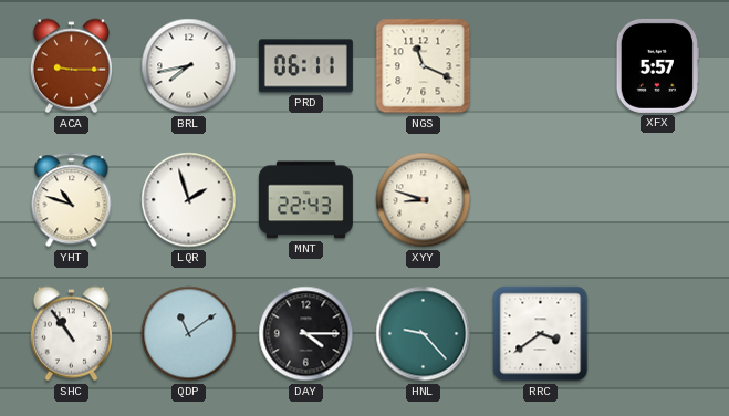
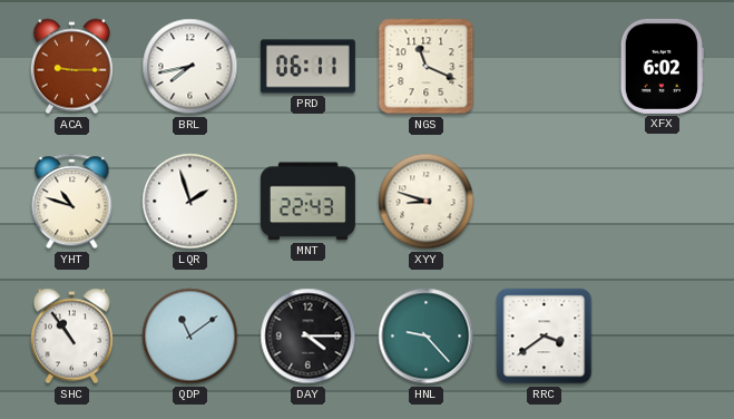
XFX: 5:57 -> 6:02 (662, 66)
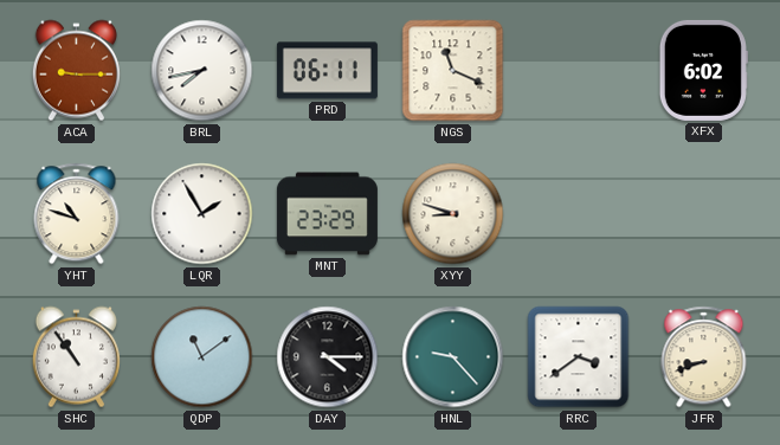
LQR: 1:57 -> 1:55 (202, 214)
MNT: 22:43 -> 23:29 (327, 214)
JFR: none -> 8:42 (704, 357)
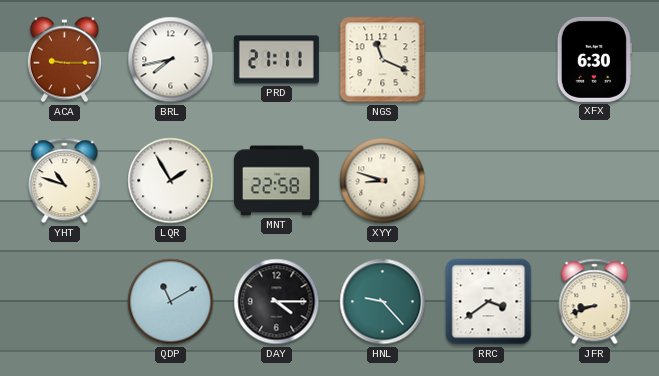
PRD: 06:11 -> 21:11 (276, 60)
XFX: 6:02 -> 6:30 (594, 59)
MNT: 23:29 -> 22:58 (276, 181)
SHC: 10:54 -> none (76, 357)
QDP: 11:09 -> 11:10 (171, 302)
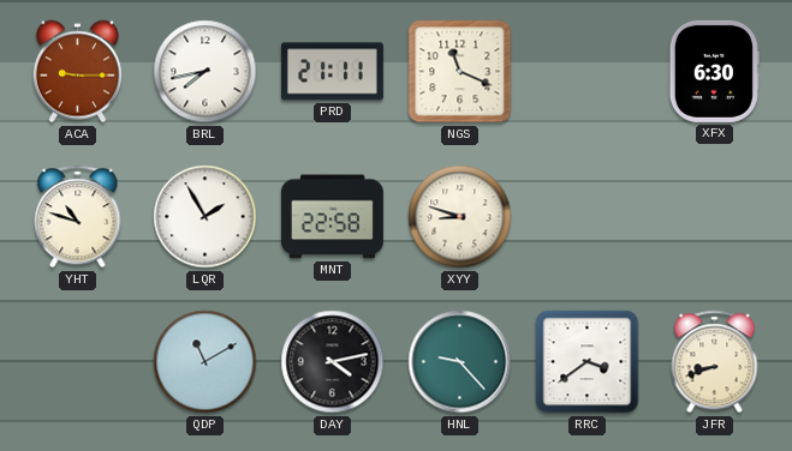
DAY: 4:15 -> 4:13 (333, 362)
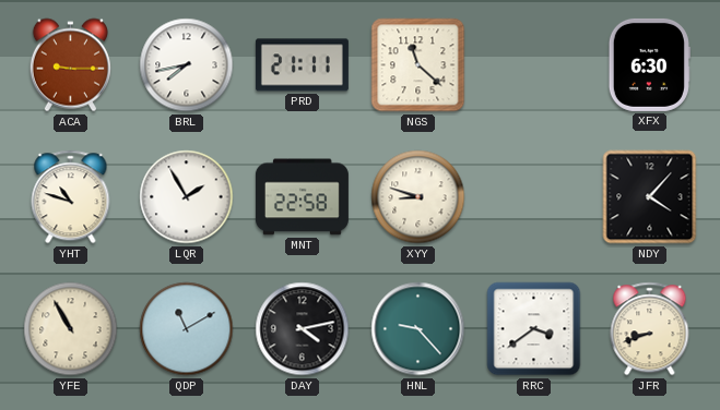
NGS: 11:19 -> 11:22 (418, 65)
NDY: none -> 4:07 (650, 197)
YFE: none -> 10:55 (71, 329)
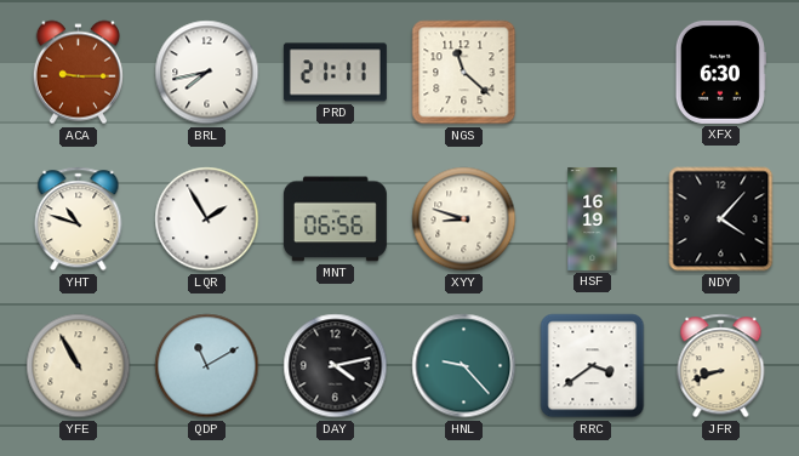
MNT: 22:58 -> 06:56 (335, 220)
HSF: none -> 16:19 (593, 218)
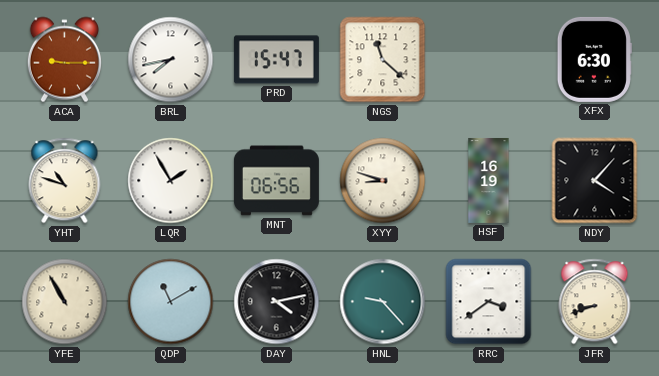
PRD: 21:11 -> 15:47 (276, 60)
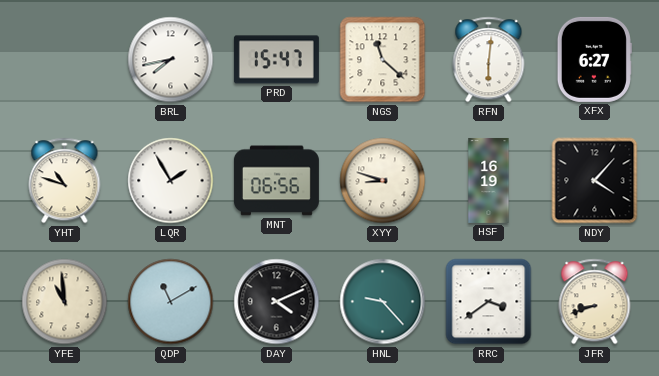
ACA: 9:15 -> none (64, 60)
RFN: none -> 6:01 (489, 60)
XFX: 6:30 -> 6:27 (594, 59)
YFE: 10:55 -> 10:59 (65, 302)
DAY: 4:13 -> 4:11 (277, 302)
